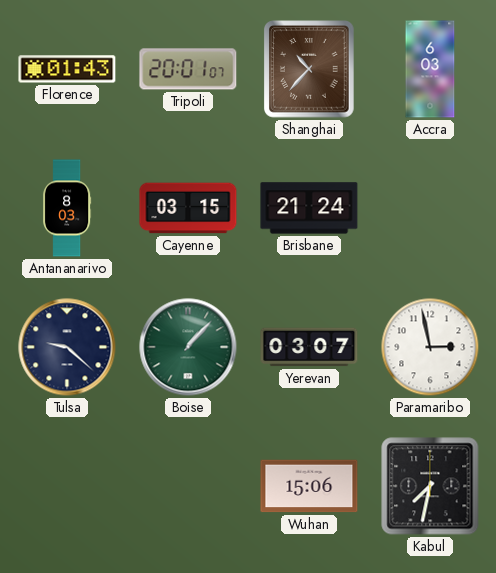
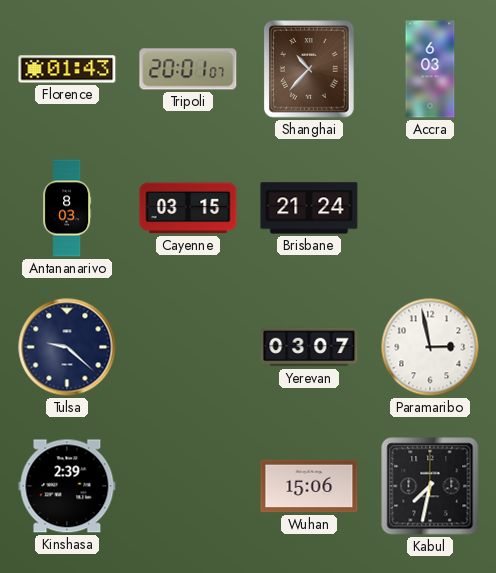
Boise: 1:07 -> none (188, 347)
Kinshasa: none -> 2:39 (67, 486)
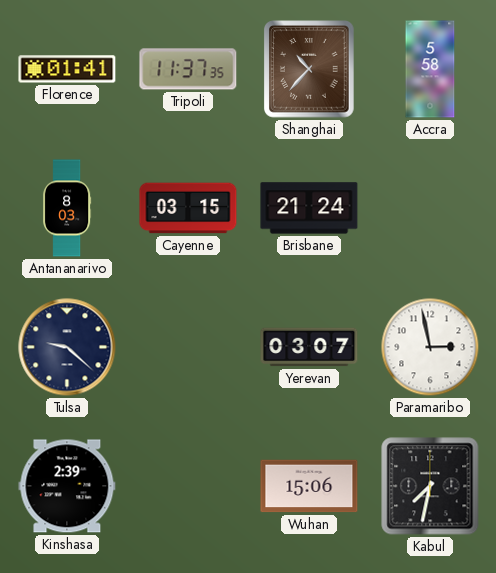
Florence: 01:43 -> 01:41 (67, 69)
Tripoli: 20:01 -> 11:37 (188, 69)
Accra: 6:03 -> 5:58 (430, 69)
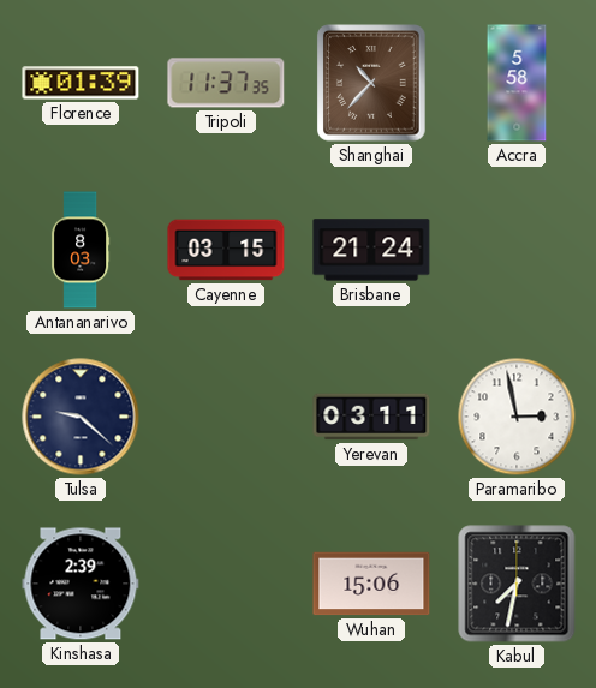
Florence: 01:41 -> 01:39 (81, 83)
Yerevan: 03:07 -> 03:11 (371, 417)
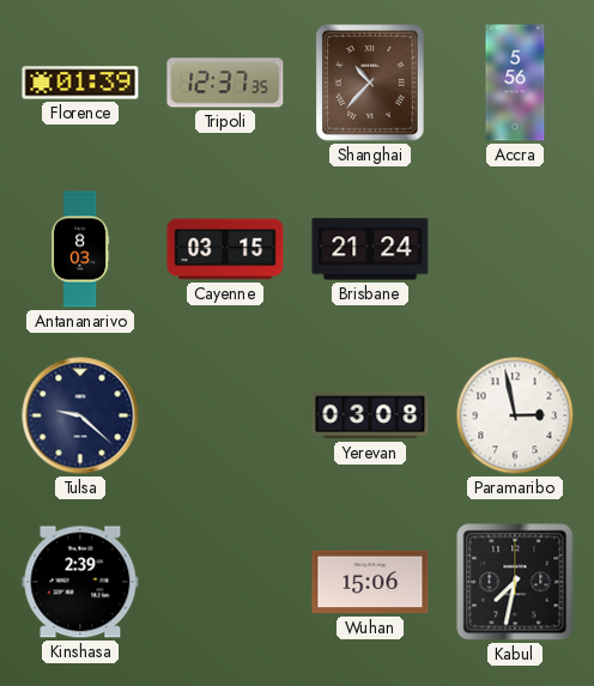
Tripoli: 11:37 -> 12:37 (225, 83)
Accra: 5:58 -> 5:56 (515, 83)
Yerevan: 03:11 -> 03:08 (370, 415)
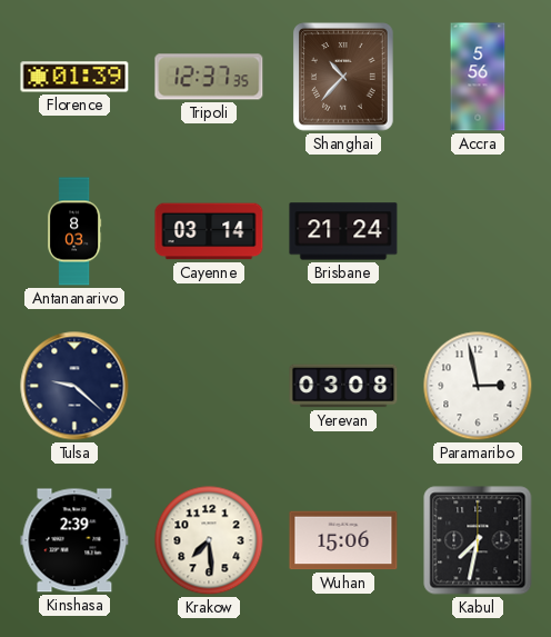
Cayenne: 03:15 -> 03:14 (209, 231)
Krakow: none -> 7:29 (209, 540)
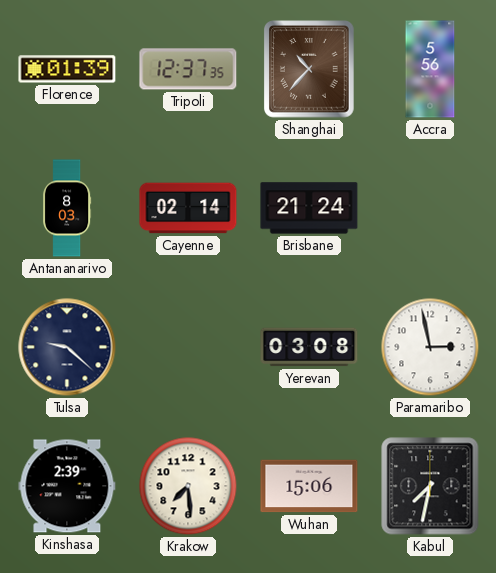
Cayenne: 03:14 -> 02:14 (188, 208)
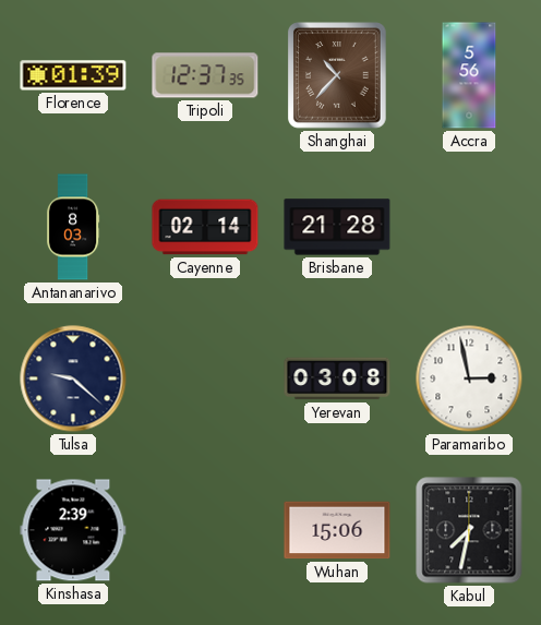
Brisbane: 21:24 -> 21:28 (337, 227)
Krakow: 7:29 -> none (188, 486)
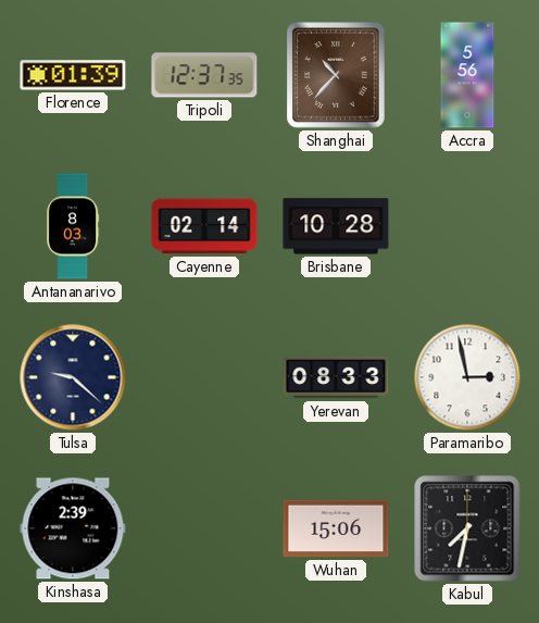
Brisbane: 21:28 -> 10:28 (336, 226)
Yerevan: 03:08 -> 08:33 (336, 377)
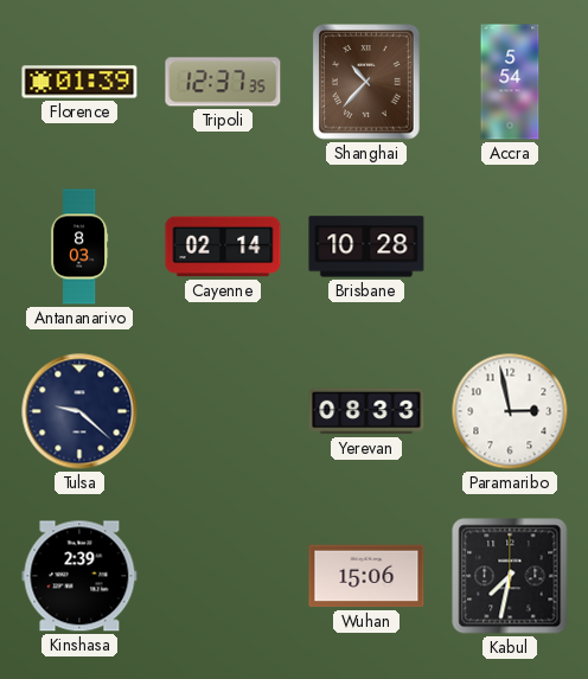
Accra: 5:56 -> 5:54 (510, 82)
